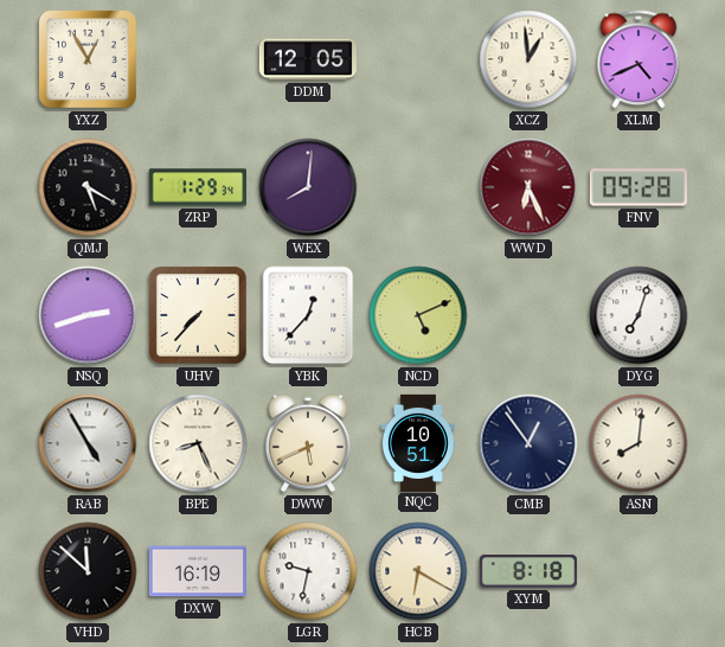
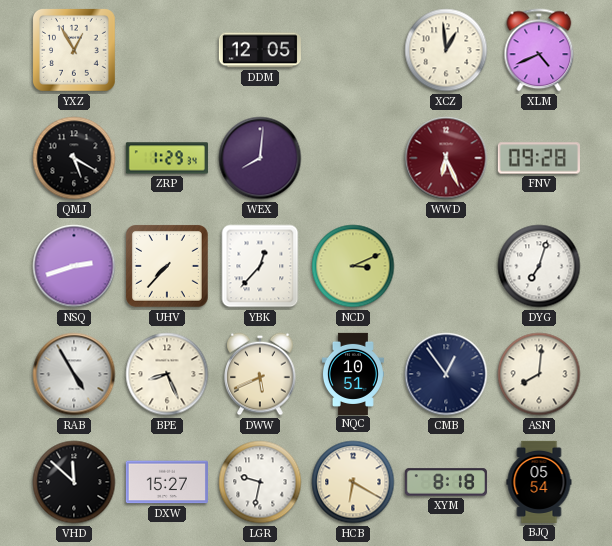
NCD: 5:11 -> 3:11 (353, 266)
DXW: 16:19 -> 15:27 (167, 482)
BJQ: none -> 05:54 (539, 482)
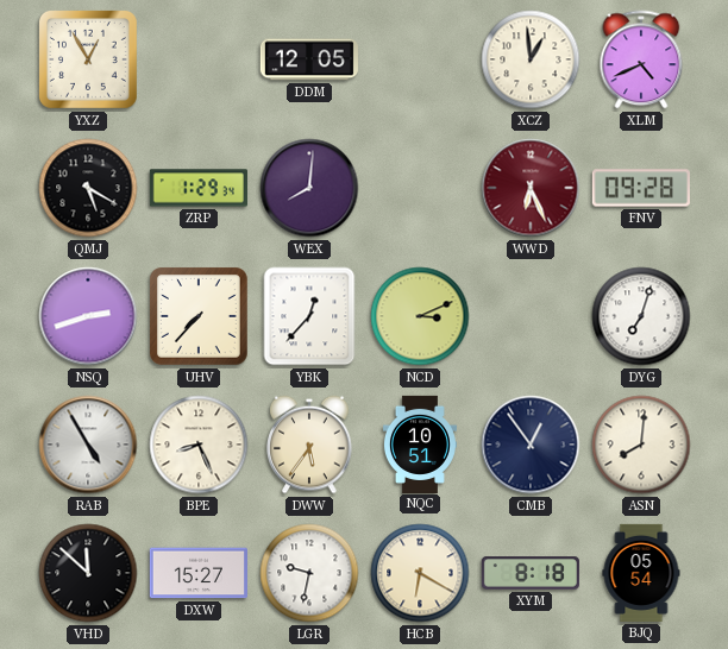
DWW: 5:41 -> 5:36 (309, 445)
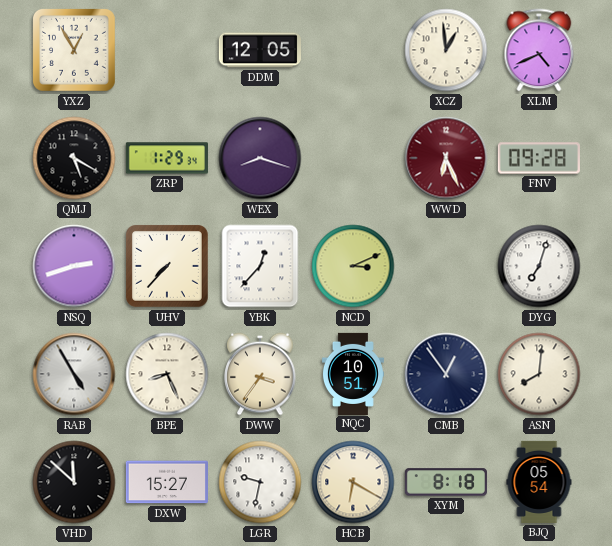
WEX: 8:01 -> 8:18 (260, 158)
DWW: 5:36 -> 3:36 (260, 374)
